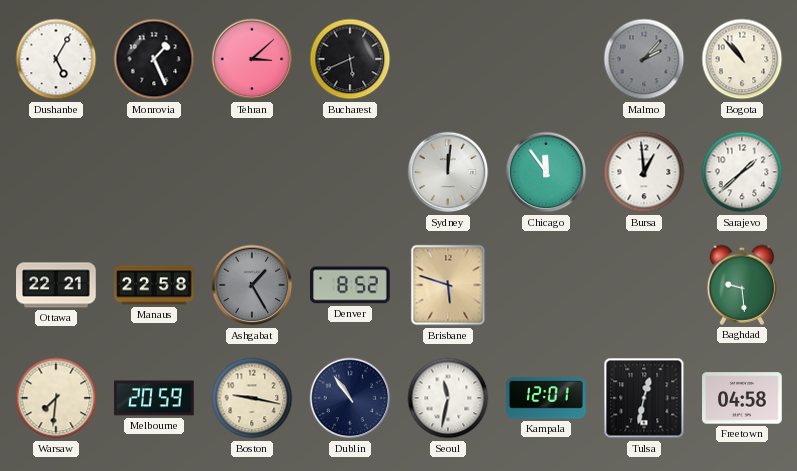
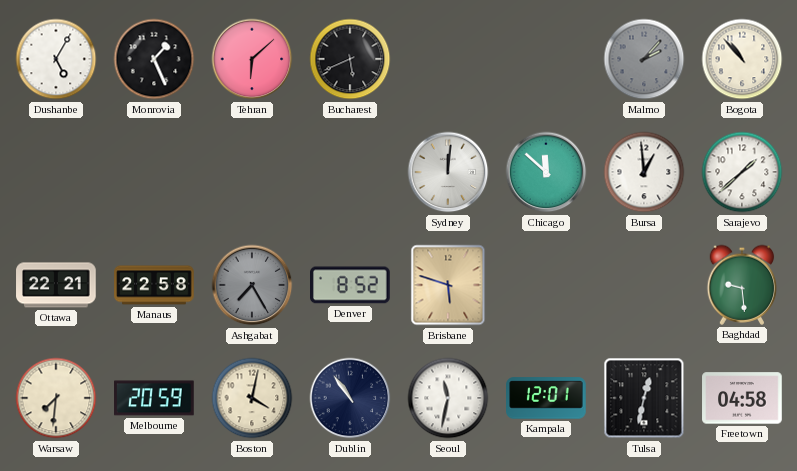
Tehran: 3:08 -> 6:08 (252, 59)
Chicago: 11:54 -> 11:52 (546, 172)
Ashgabat: 1:25 -> 7:25 (252, 285)
Boston: 9:17 -> 4:02 (252, 398)
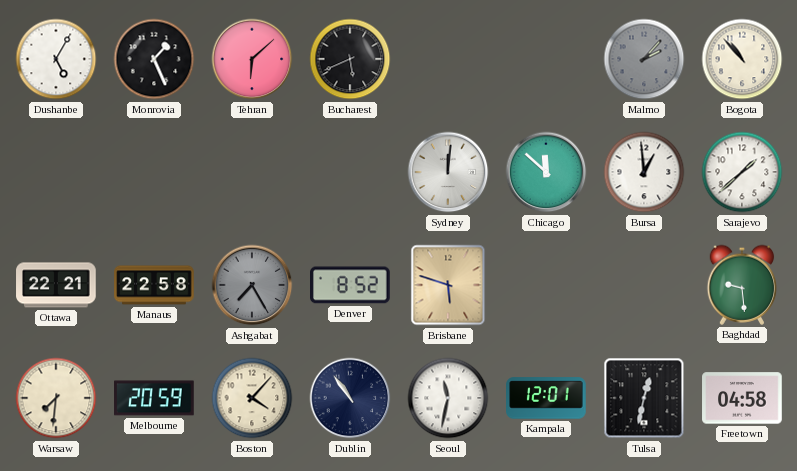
Boston: 4:02 -> 4:07 (252, 398)
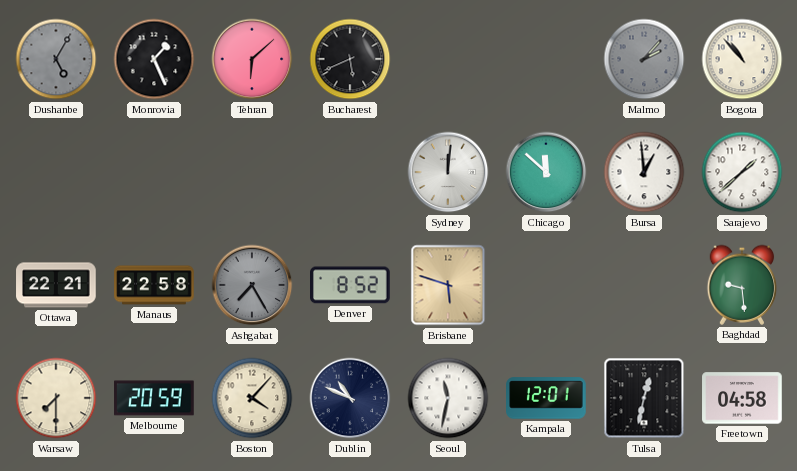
Dushanbe dial: white -> grey (56, 59)
Warsaw: 7:31 -> 7:30 (56, 398)
Dublin: 10:54 -> 10:49 (350, 398)
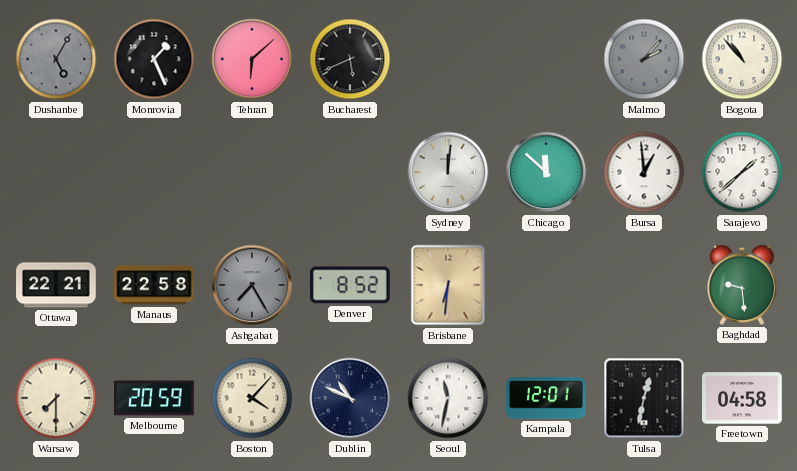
Brisbane: 5:48 -> 6:31 (448, 285)
